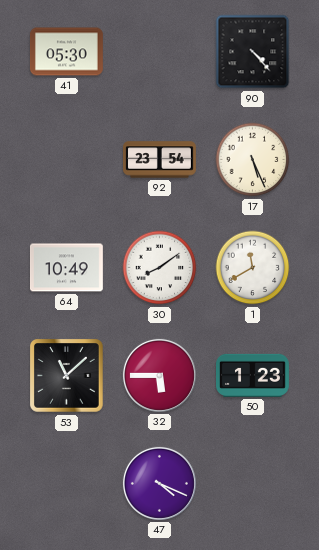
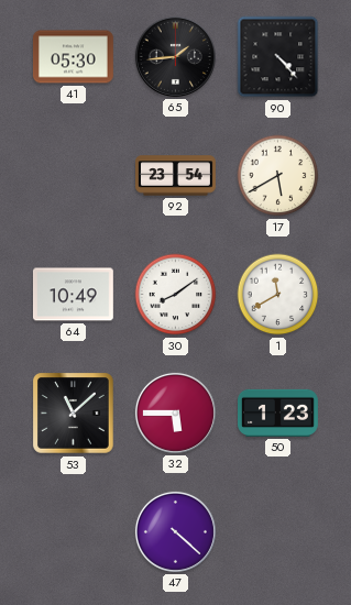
65: none -> 1:44 (175, 56)
17: 5:26 -> 5:40 (278, 176)
47: 4:19 -> 4:22 (175, 531)
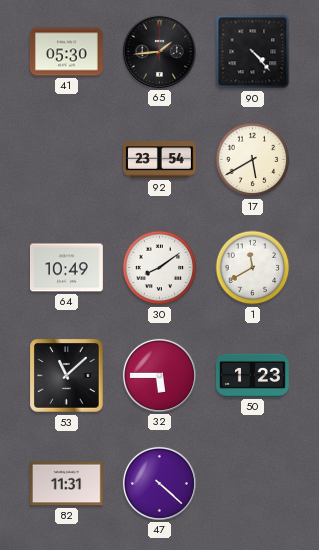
82: none -> 11:31 (66, 484)
